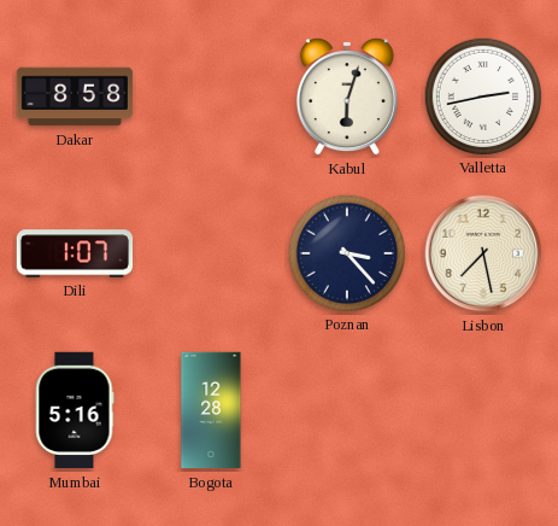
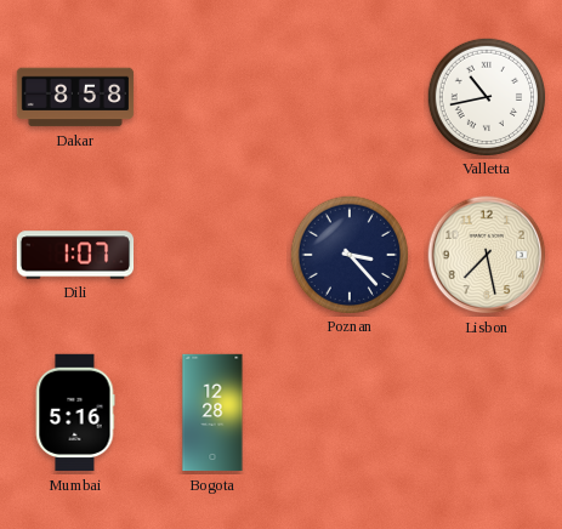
Kabul: 6:03 -> none (347, 97)
Valletta: 2:43 -> 10:43 (486, 96)
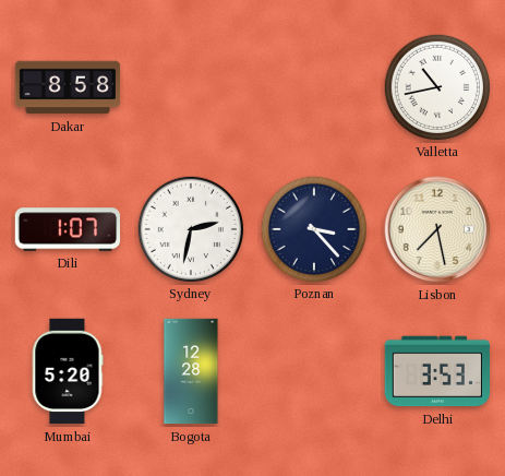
Sydney: none -> 2:32 (190, 228)
Mumbai: 5:16 -> 5:20 (68, 371)
Delhi: none -> 3:53 (436, 371)
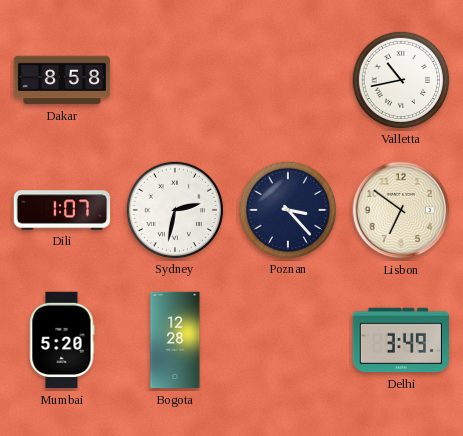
Lisbon: 7:28 -> 6:51 (401, 210)
Delhi: 3:53 -> 3:49 (400, 340)
